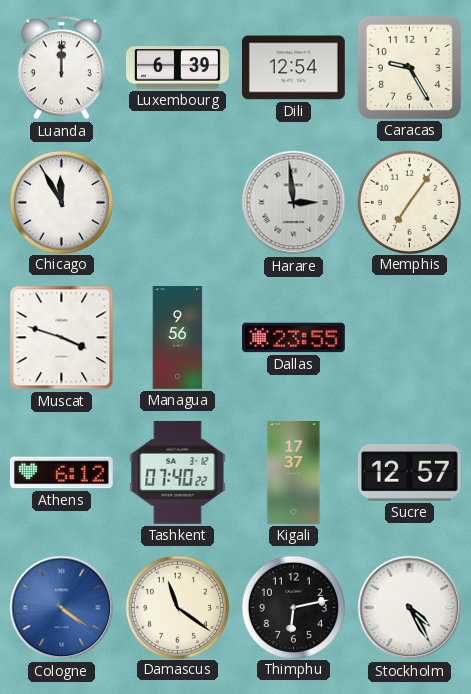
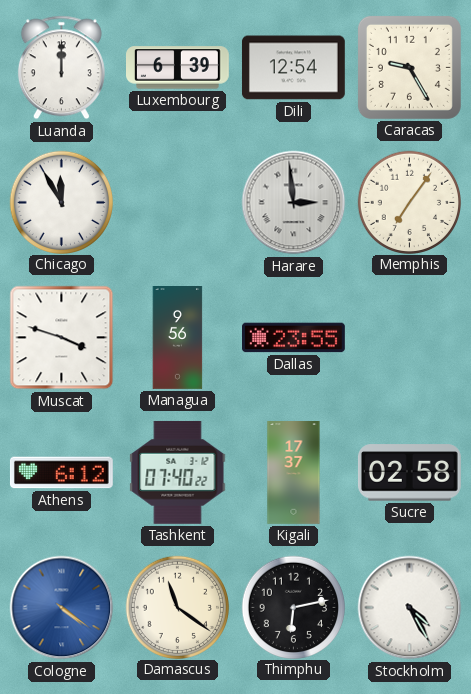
Sucre: 12:57 -> 02:58 (409, 473)
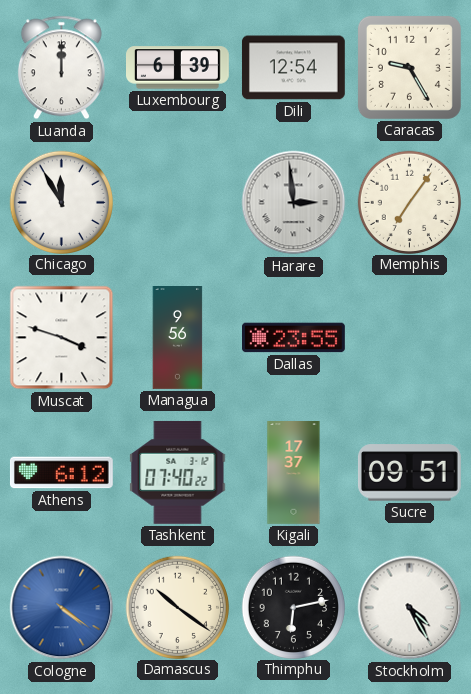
Sucre: 02:58 -> 09:51 (409, 473)
Damascus: 11:21 -> 10:21 (177, 607)
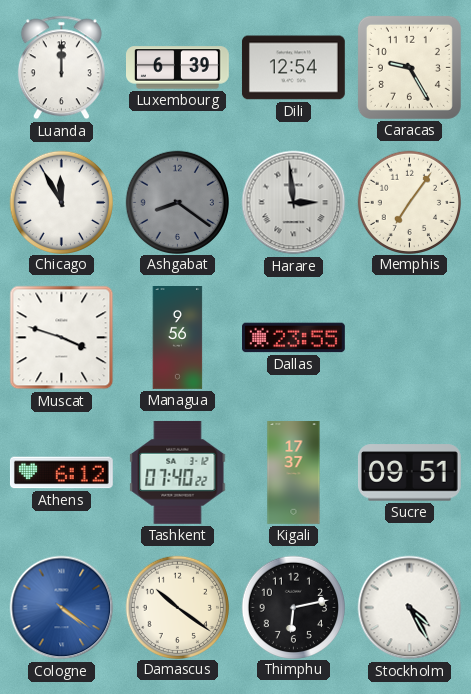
Ashgabat: none -> 8:21 (177, 202)
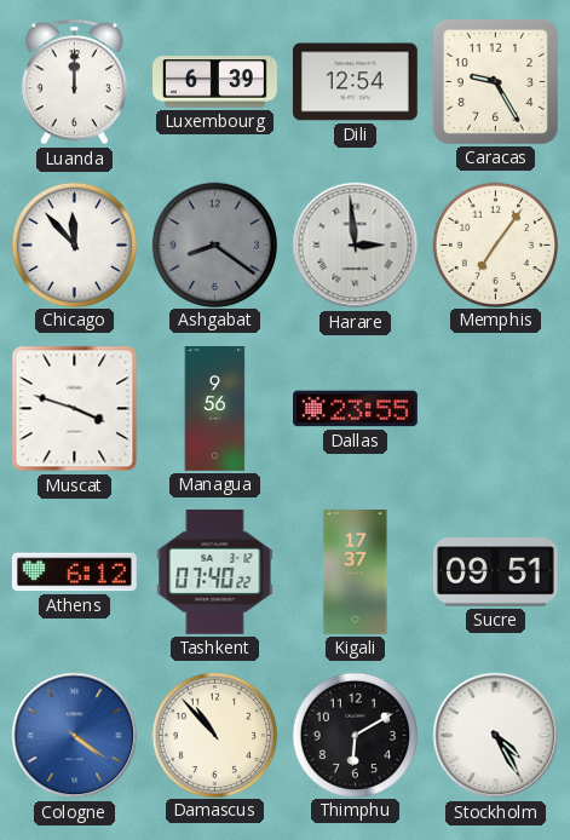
Chicago: 11:55 -> 11:53 (74, 244)
Damascus: 10:21 -> 10:53 (214, 735)
Thimphu: 6:13 -> 6:10 (355, 735)
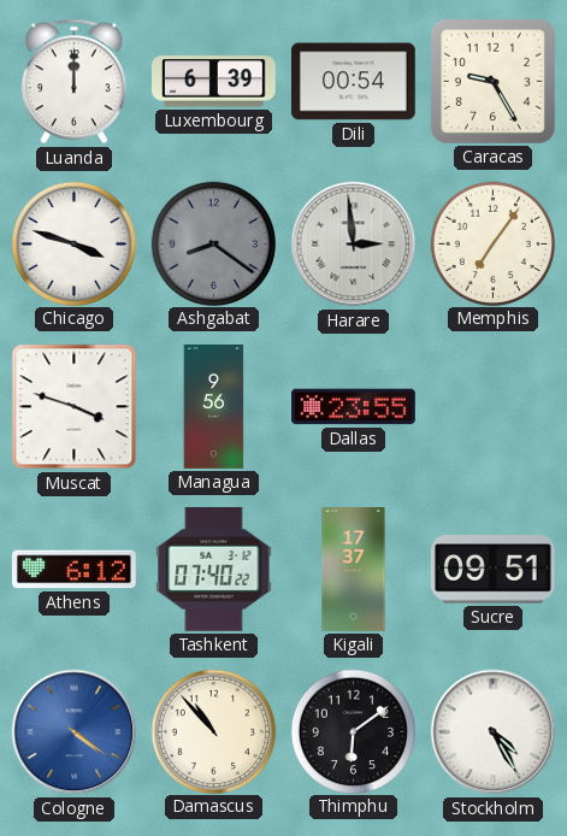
Dili: 12:54 -> 00:54 (353, 82)
Chicago: 11:53 -> 3:48 (73, 243)
Thimphu: 6:10 -> 6:09 (353, 731)
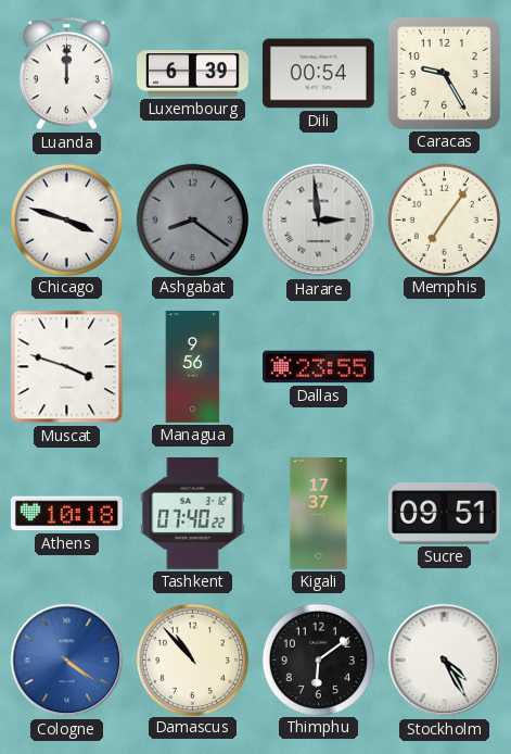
Athens: 6:12 -> 10:18 (66, 514)
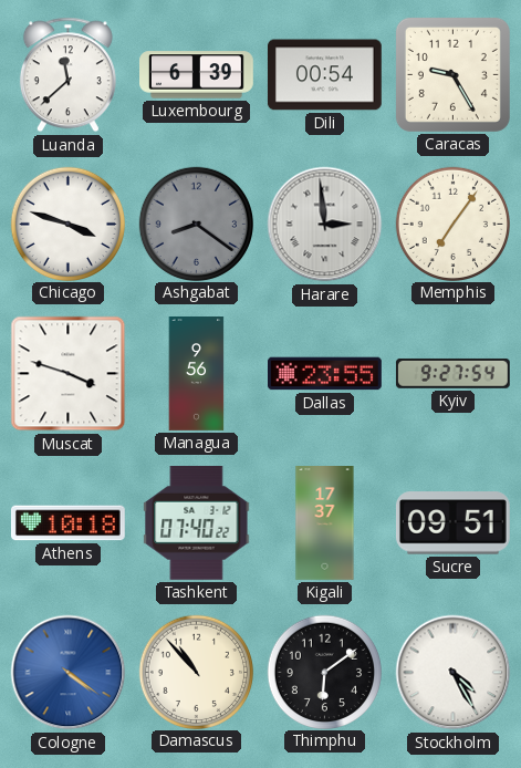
Luanda: 12:00 -> 11:38 (67, 75)
Kyiv: none -> 9:27 (452, 374)
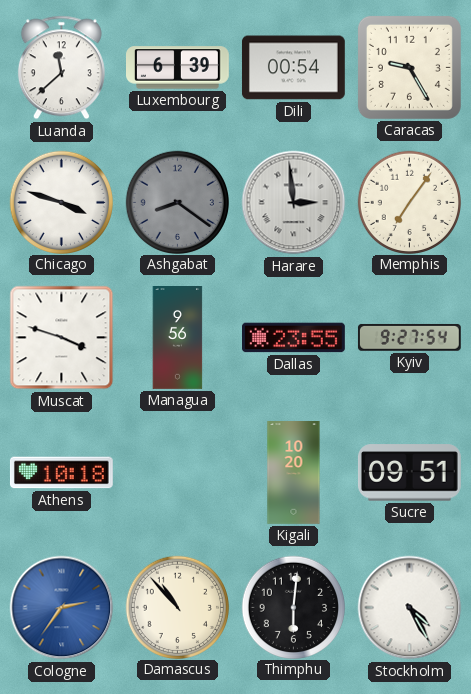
Tashkent: 07:40 -> none (197, 522)
Kigali: 17:37 -> 10:20 (294, 473)
Cologne: 4:21 -> 2:36 (62, 608)
Thimphu: 6:09 -> 6:01 (293, 607)
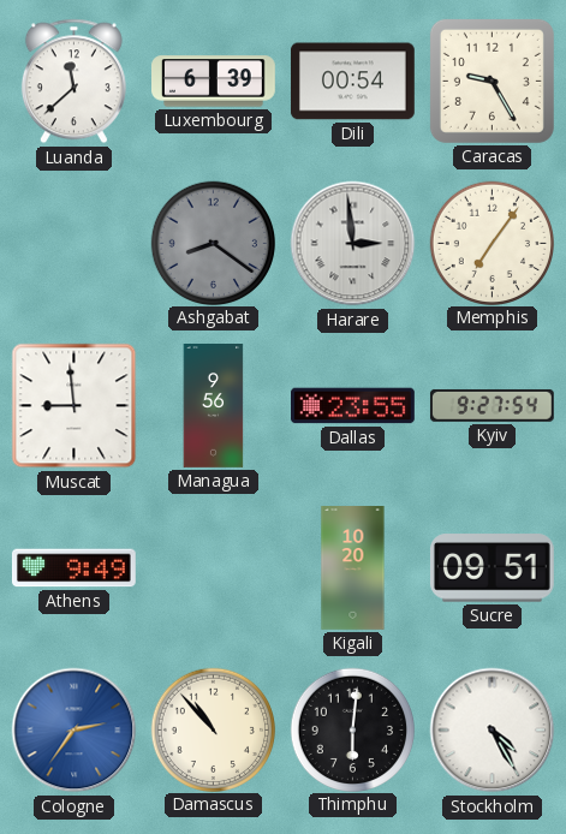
Chicago: 3:48 -> none (61, 202)
Muscat: 3:48 -> 8:59 (75, 406)
Athens: 10:18 -> 9:49 (73, 568)
